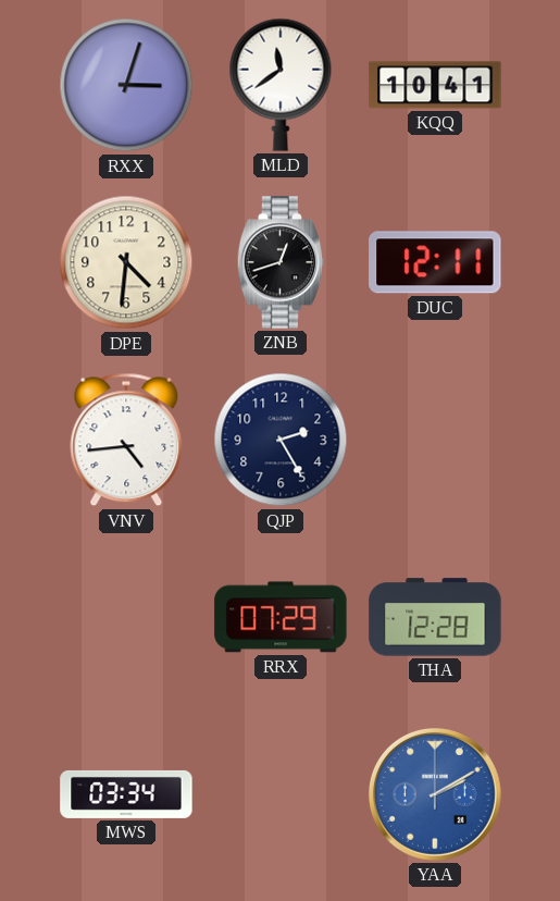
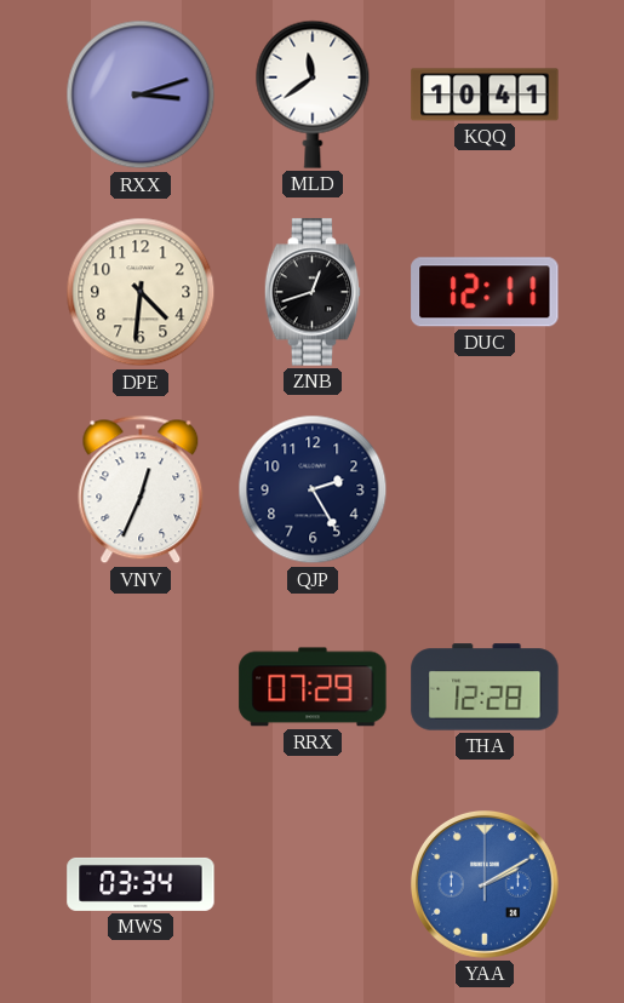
RXX: 3:03 -> 3:12 (141, 94)
VNV: 4:44 -> 12:34 (141, 489)
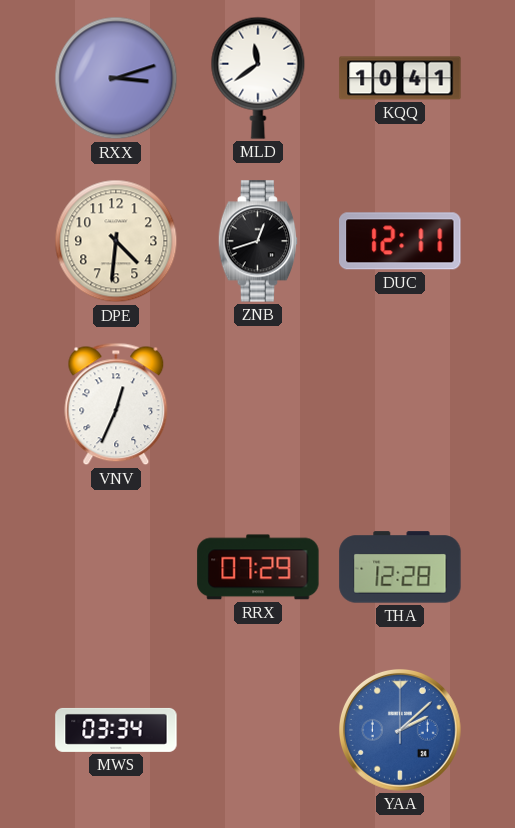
QJP: 2:25 -> none (313, 489)
YAA: 2:10 -> 2:08 (401, 731)
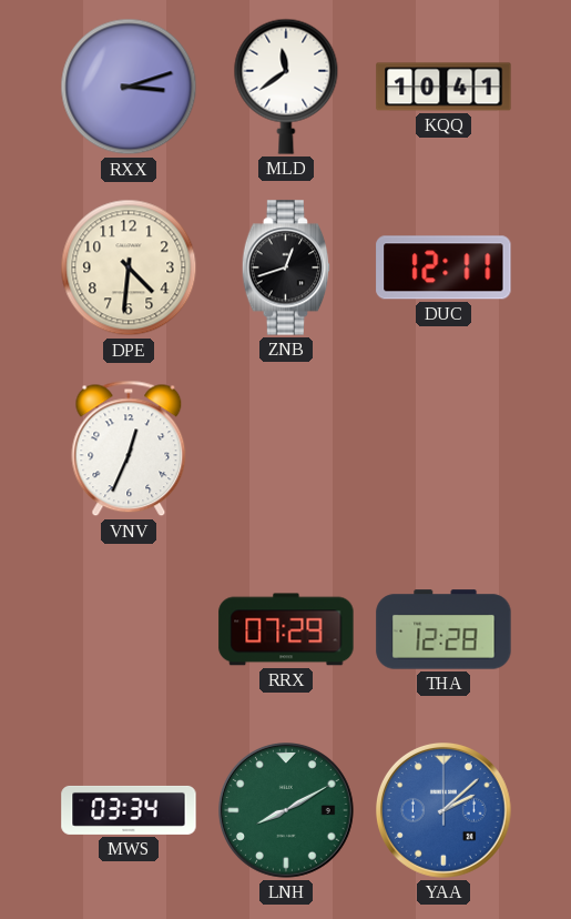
LNH: none -> 8:10 (287, 811)
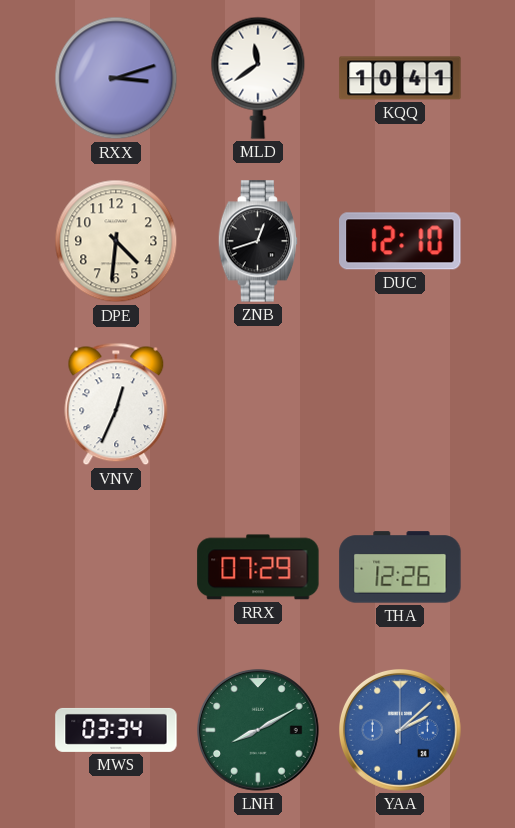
DUC: 12:11 -> 12:10 (400, 241)
THA: 12:28 -> 12:26 (400, 567)
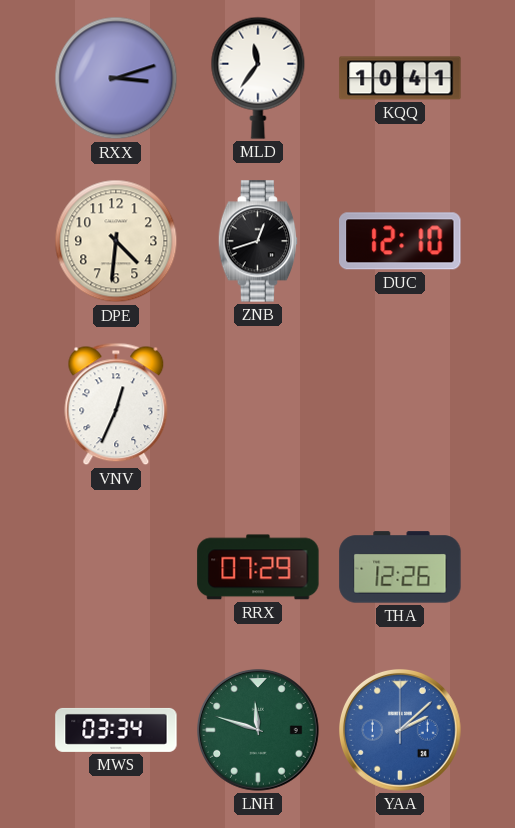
MLD: 11:39 -> 11:36 (258, 78)
LNH: 8:10 -> 11:48 (259, 731)
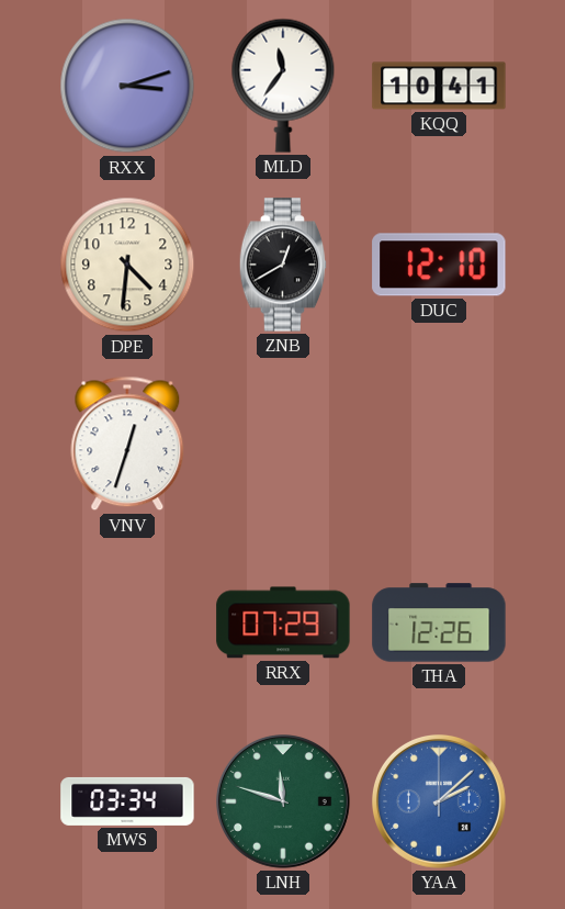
ZNB: 12:42 -> 12:40 (283, 265)
VNV: 12:34 -> 12:33 (127, 444)
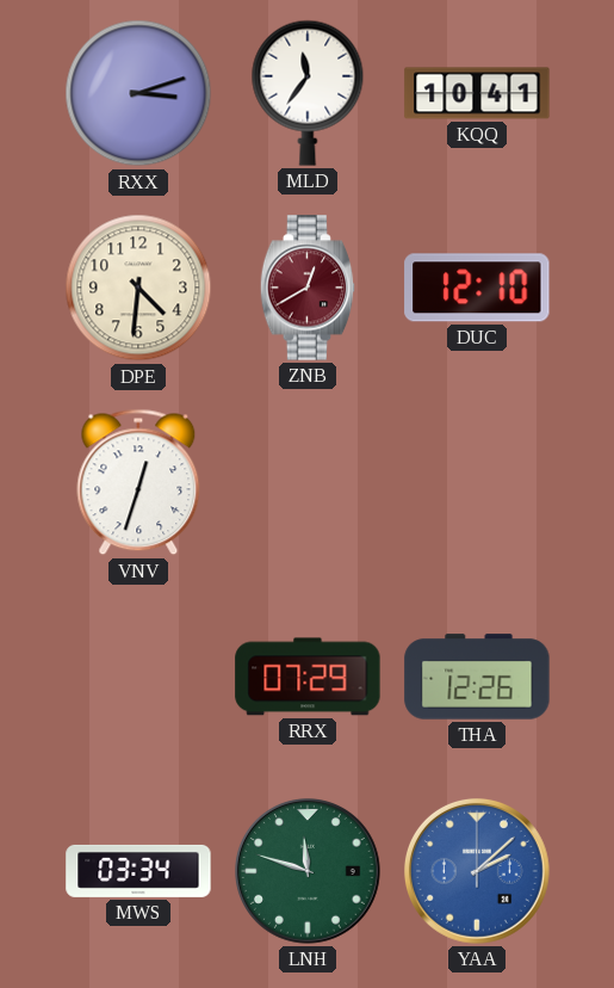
ZNB dial: black -> burgundy (308, 288)
